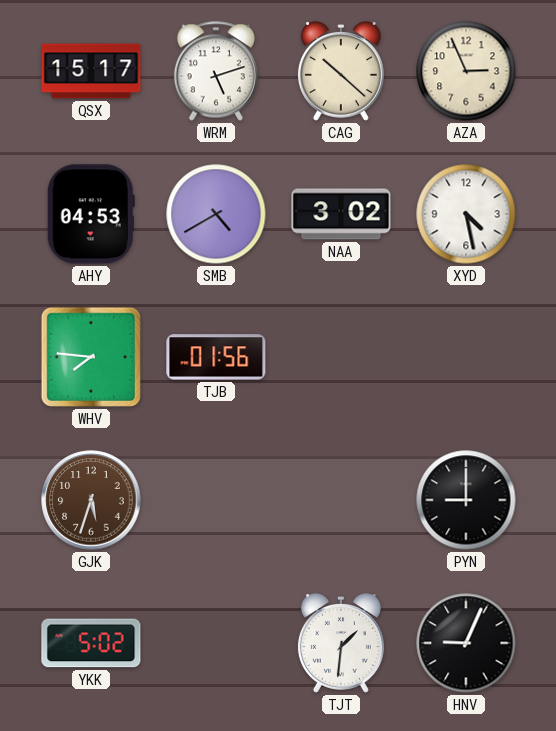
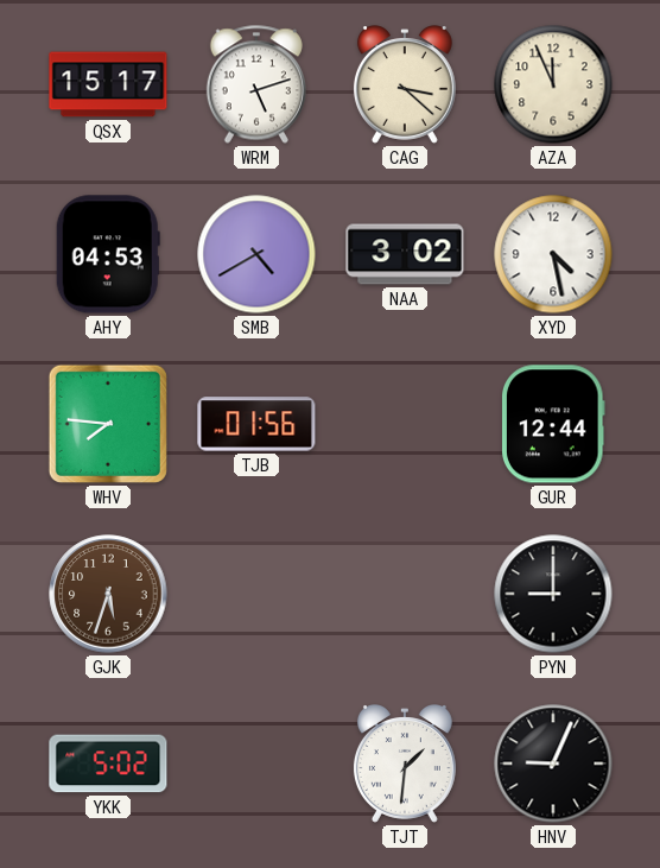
CAG: 10:22 -> 3:22 (405, 84)
AZA: 2:56 -> 11:56 (553, 84)
GUR: none -> 12:44 (554, 424)
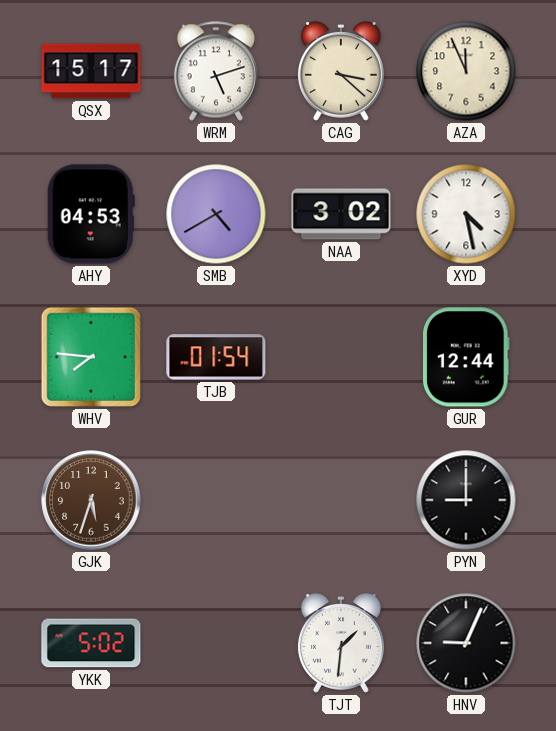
TJB: 01:56 -> 01:54 (216, 357)
